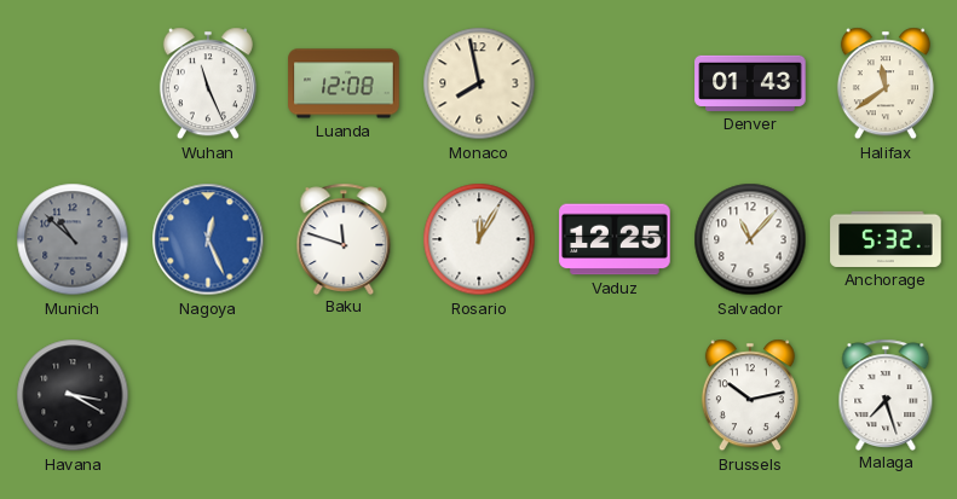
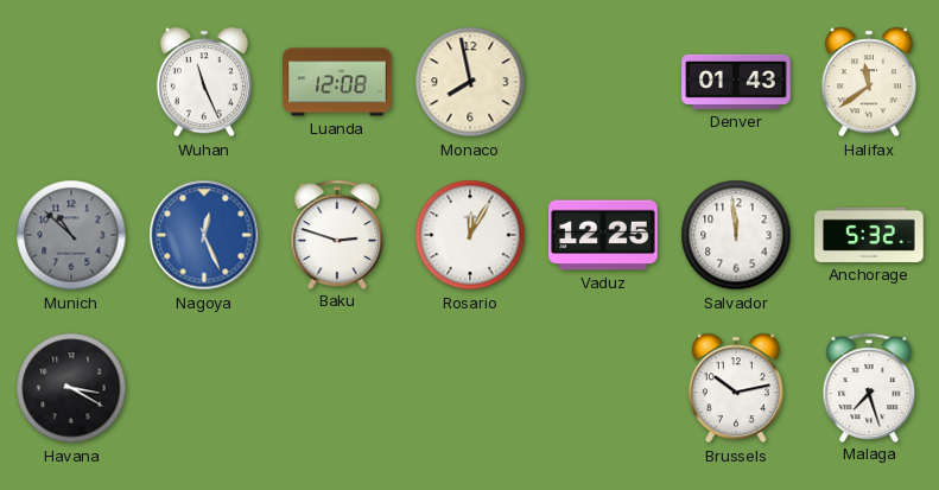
Baku: 11:48 -> 2:48 (337, 234)
Salvador: 11:07 -> 11:59 (736, 235)
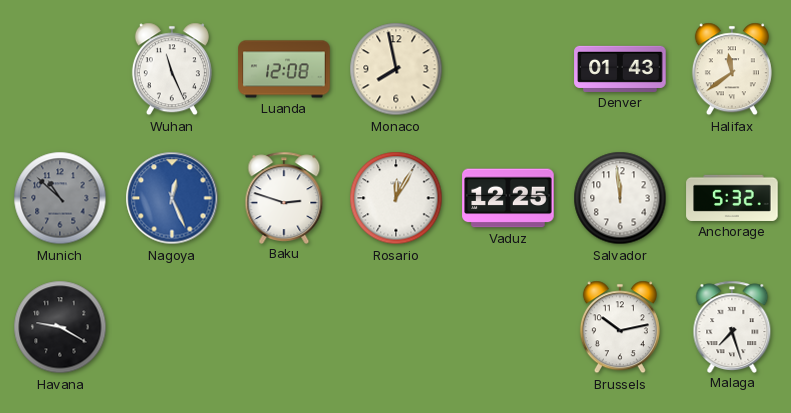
Havana: 3:20 -> 9:20 (60, 327)
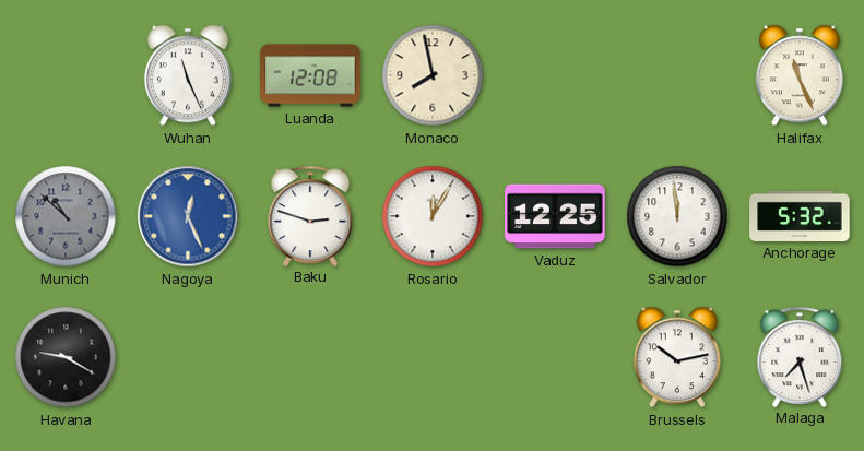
Denver: 01:43 -> none (620, 69)
Halifax: 11:39 -> 11:26 (800, 75)
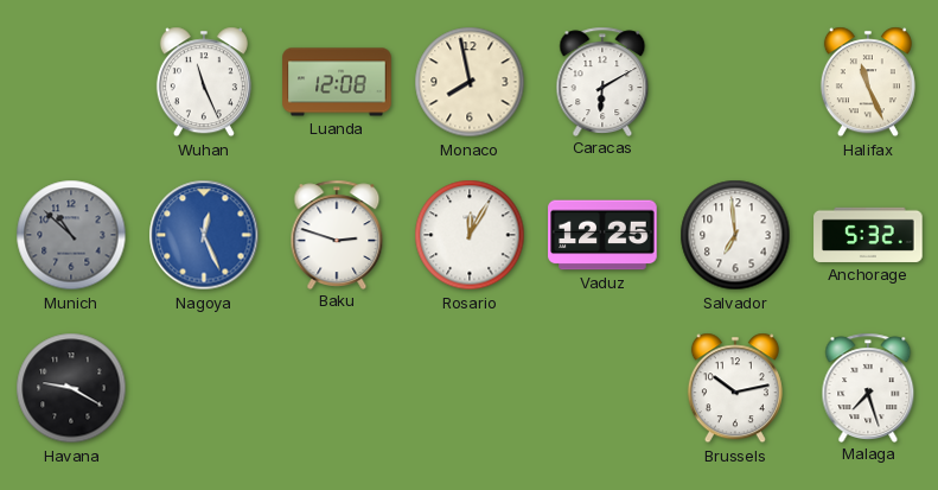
Caracas: none -> 6:10 (602, 81)
Salvador: 11:59 -> 6:59 (735, 235)
